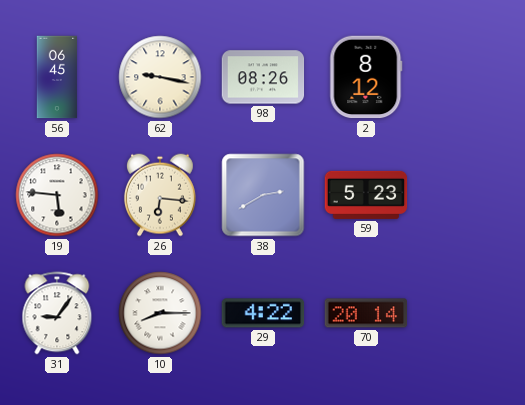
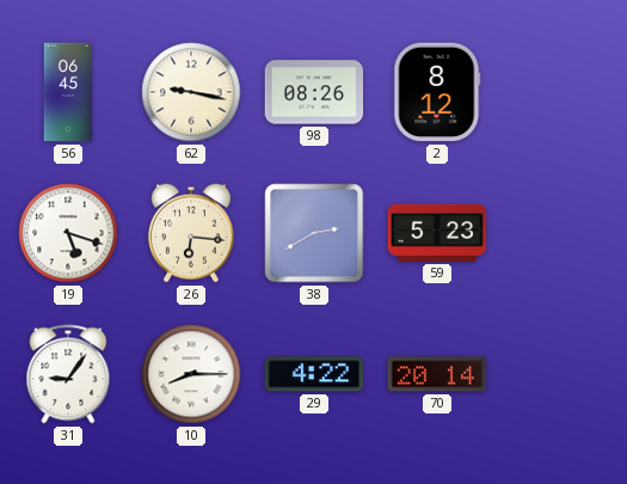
19: 5:46 -> 5:18 (68, 233)
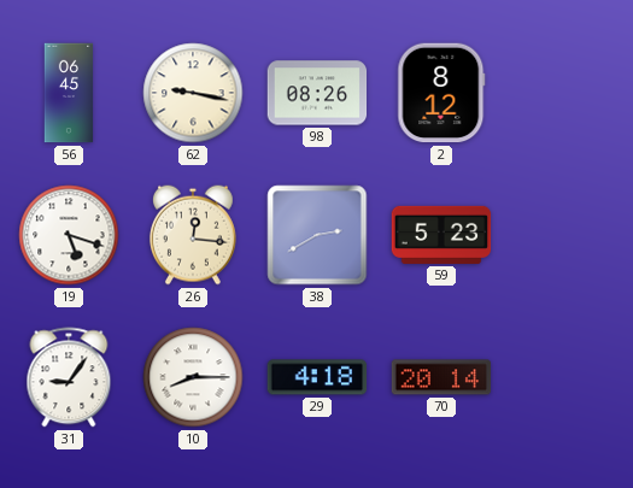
26: 6:16 -> 12:16 (193, 235)
29: 4:22 -> 4:18 (317, 377)
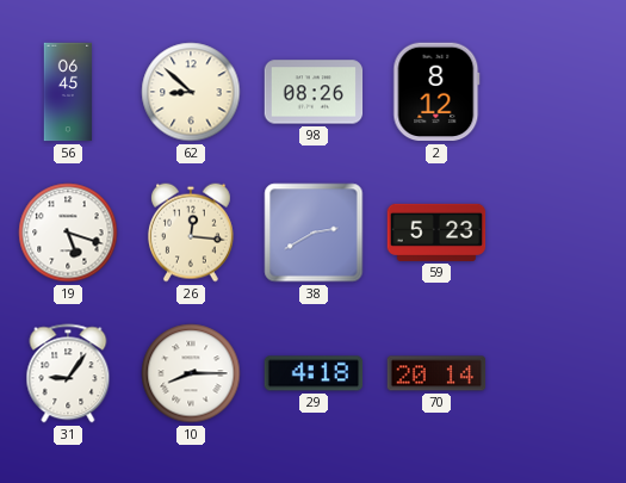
62: 9:17 -> 8:52 (191, 92)
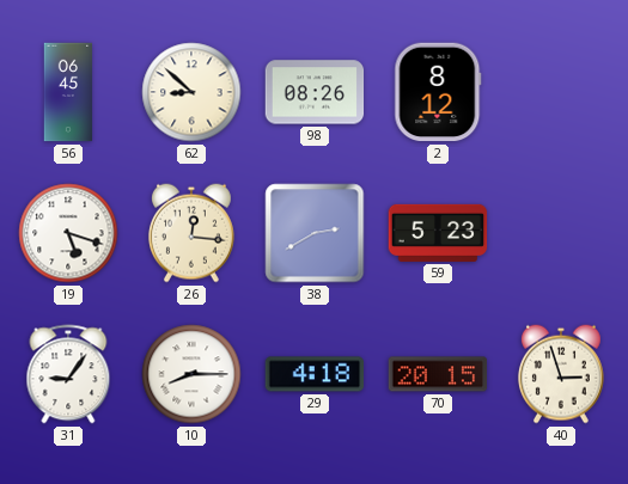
70: 20:14 -> 20:15 (438, 374)
40: none -> 2:57 (561, 374)
